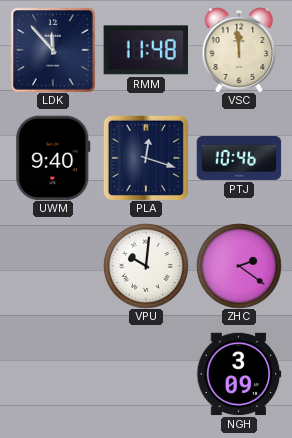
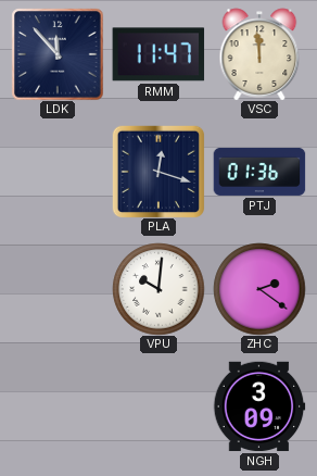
RMM: 11:48 -> 11:47 (158, 54)
UWM: 9:40 -> none (53, 158)
PTJ: 10:46 -> 01:36 (259, 172)
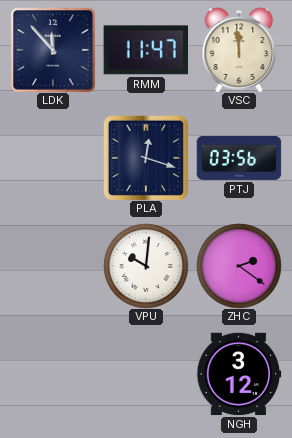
PTJ: 01:36 -> 03:56 (239, 158)
NGH: 3:09 -> 3:12 (239, 374)
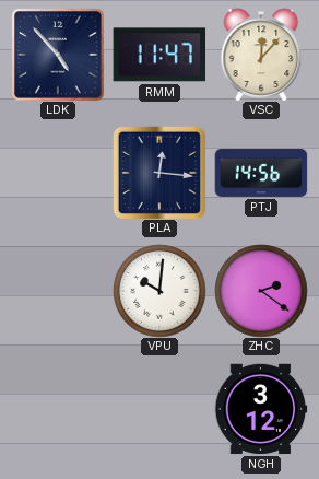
LDK: 11:53 -> 4:53 (58, 55)
VSC: 11:59 -> 12:07 (261, 55)
PLA: 12:18 -> 12:16 (159, 173)
PTJ: 03:56 -> 14:56 (261, 173)
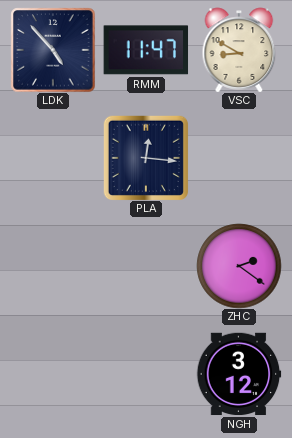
VSC: 12:07 -> 8:50 (239, 50)
PTJ: 14:56 -> none (261, 173)
VPU: 10:01 -> none (159, 291)
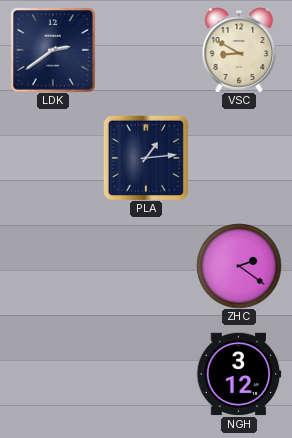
LDK: 4:53 -> 2:39 (53, 50)
RMM: 11:47 -> none (146, 50)
PLA: 12:16 -> 1:14 (146, 158)
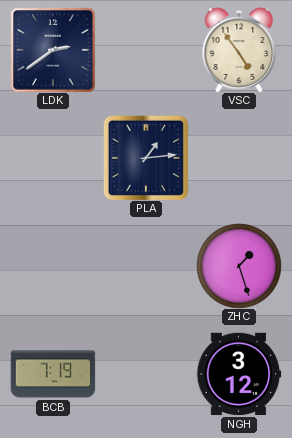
VSC: 8:50 -> 4:54 (239, 50)
ZHC: 2:21 -> 1:27 (239, 266)
BCB: none -> 7:19 (53, 374)
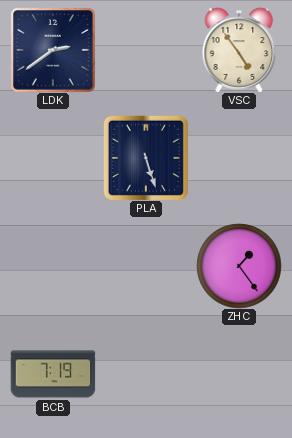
PLA: 1:14 -> 5:27 (146, 158)
ZHC: 1:27 -> 1:24 (239, 266)
NGH: 3:12 -> none (239, 374)
